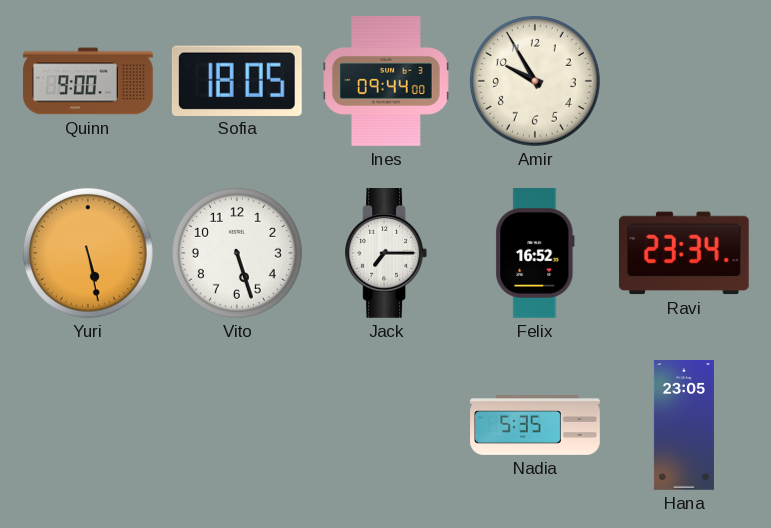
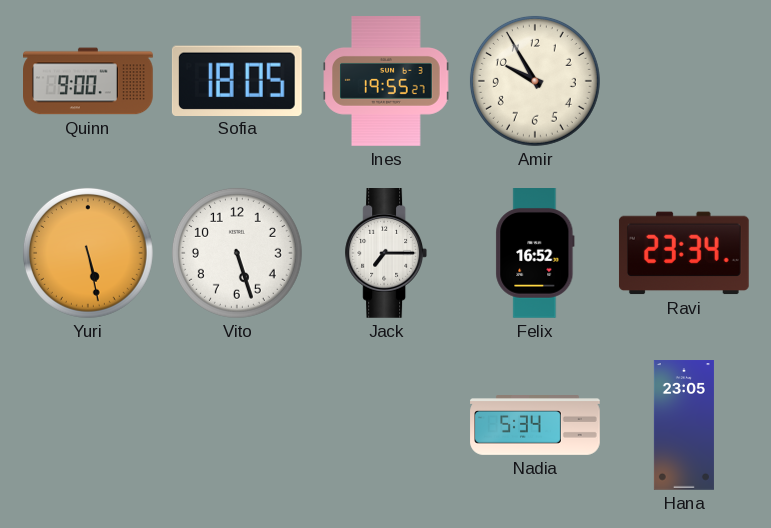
Ines: 09:44 -> 19:55 (386, 81)
Nadia: 5:35 -> 5:34 (535, 426)
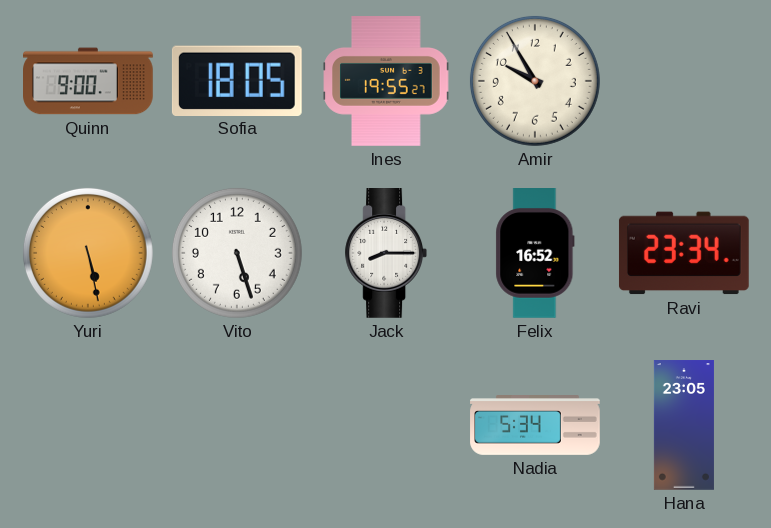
Jack: 7:15 -> 8:15 (385, 254)
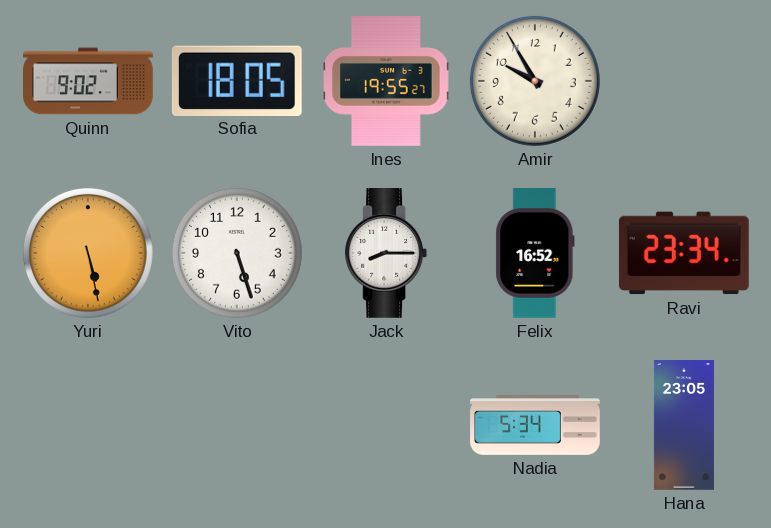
Quinn: 9:00 -> 9:02 (88, 81)
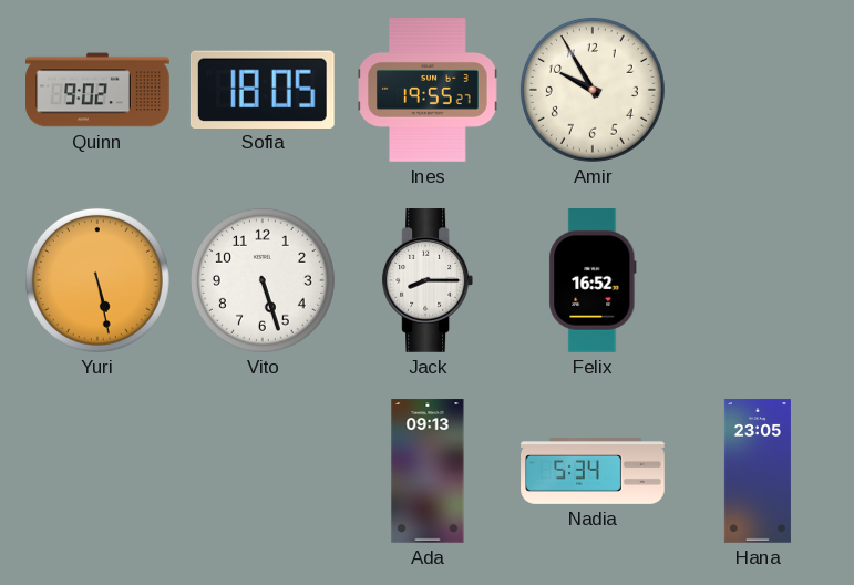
Ravi: 23:34 -> none (684, 253)
Ada: none -> 09:13 (428, 471)
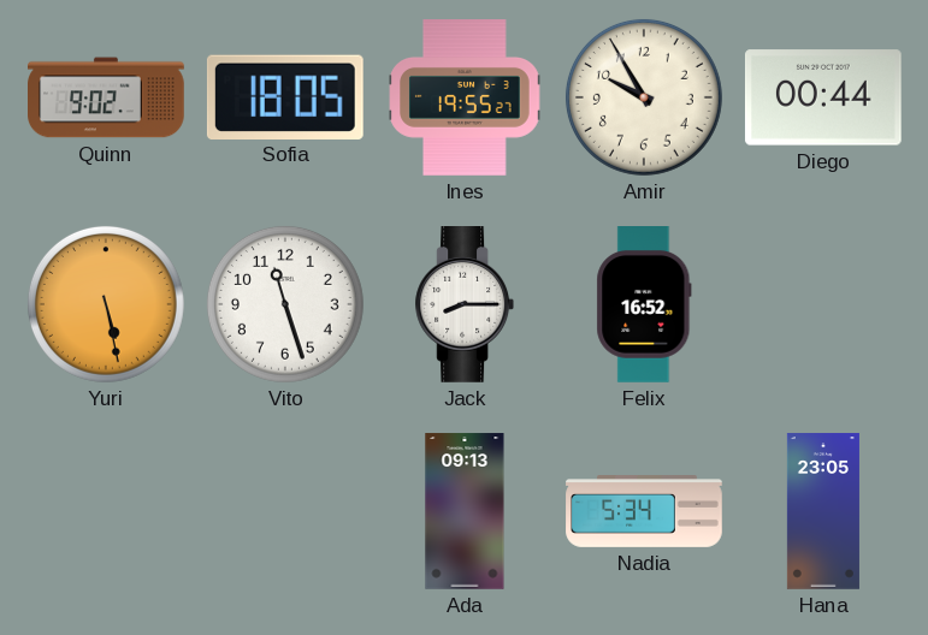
Diego: none -> 00:44 (823, 97)
Vito: 5:27 -> 11:27 (285, 304)
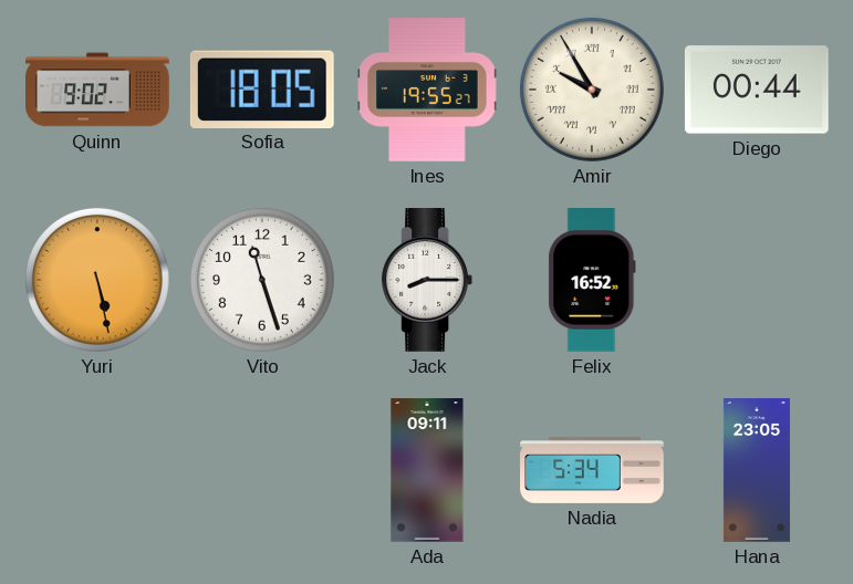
Amir numerals: Arabic -> Roman (592, 90)
Ada: 09:13 -> 09:11 (427, 470)
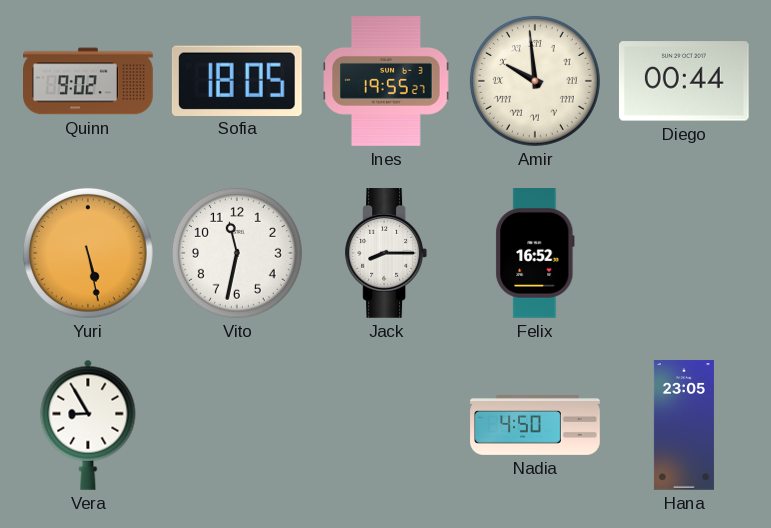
Amir: 9:55 -> 9:59 (535, 81)
Vito: 11:27 -> 11:32 (237, 253)
Vera: none -> 8:55 (88, 425)
Ada: 09:11 -> none (427, 470)
Nadia: 5:34 -> 4:50 (535, 426)
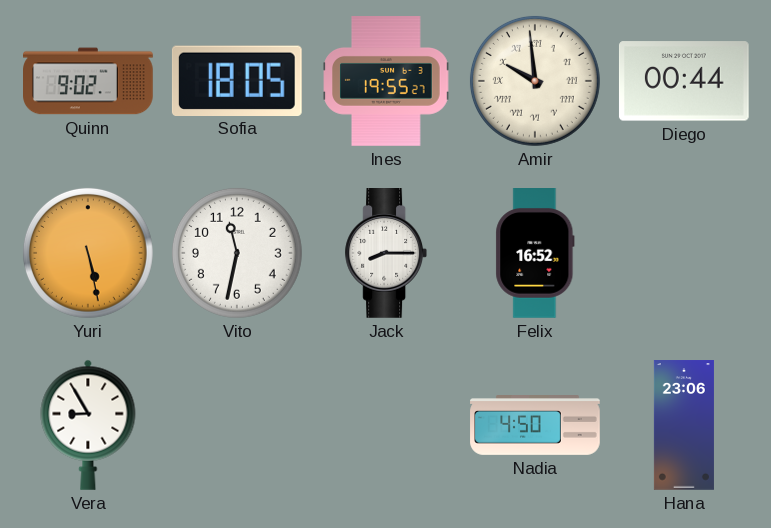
Hana: 23:05 -> 23:06 (684, 425)
